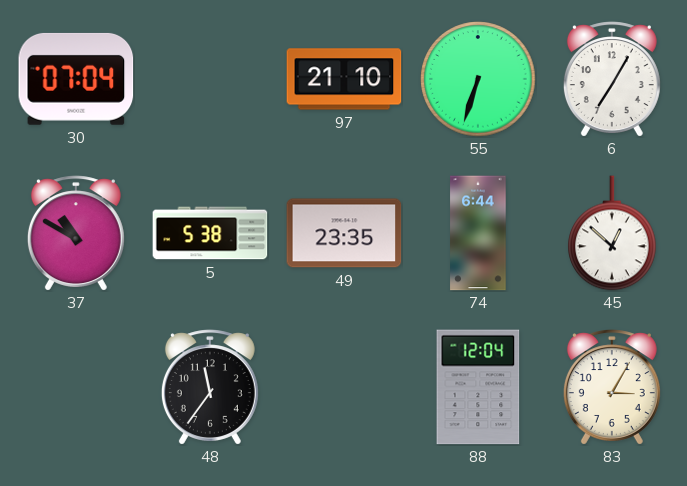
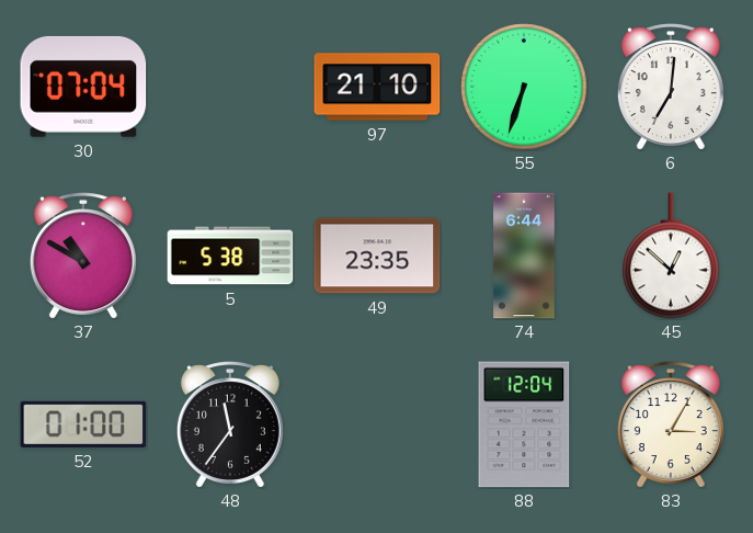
6: 7:05 -> 7:01 (671, 87)
52: none -> 01:00 (83, 424)
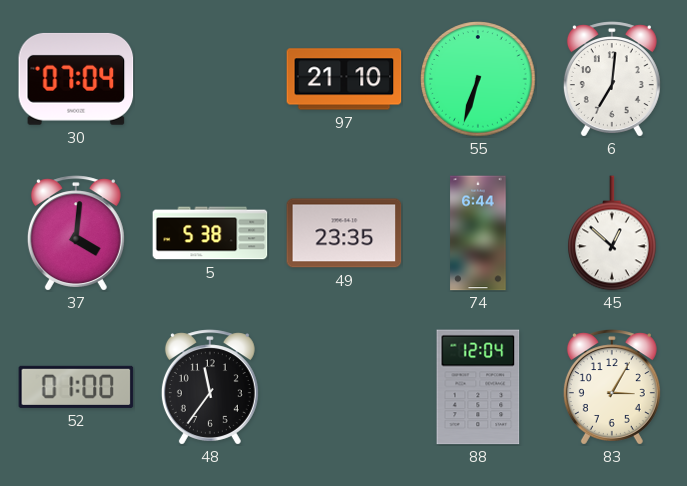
37: 10:50 -> 4:01 (76, 233)
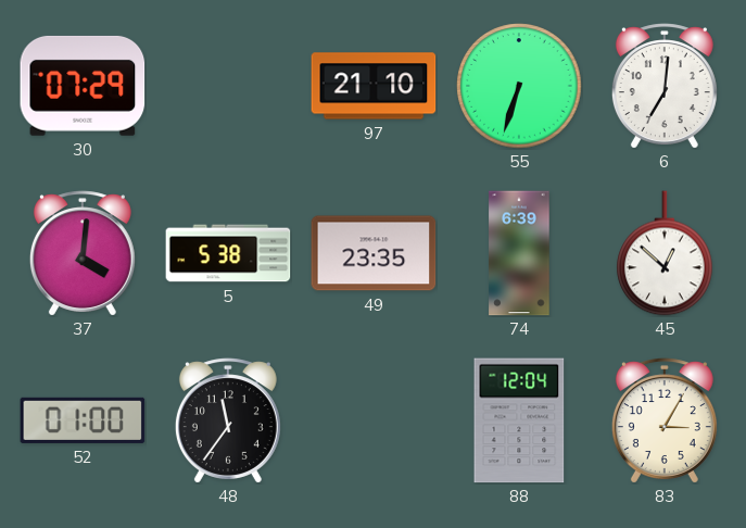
30: 07:04 -> 07:29 (83, 86)
74: 6:44 -> 6:39 (519, 253)
